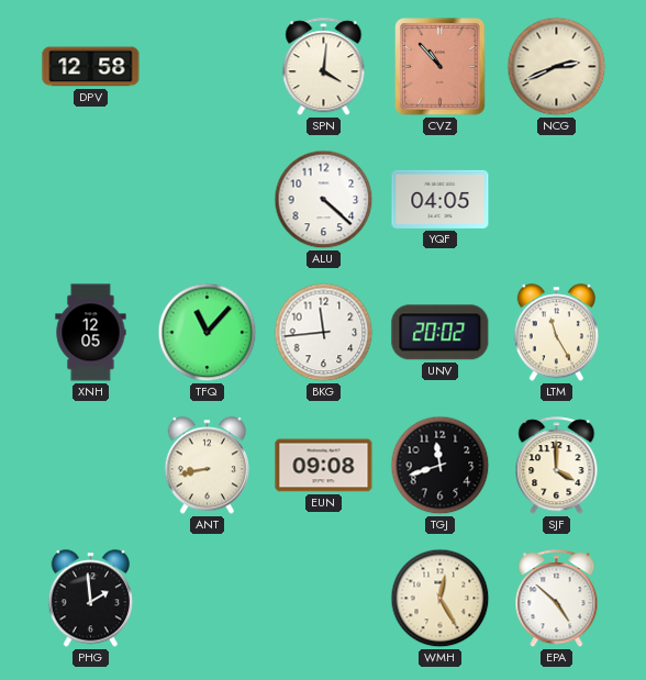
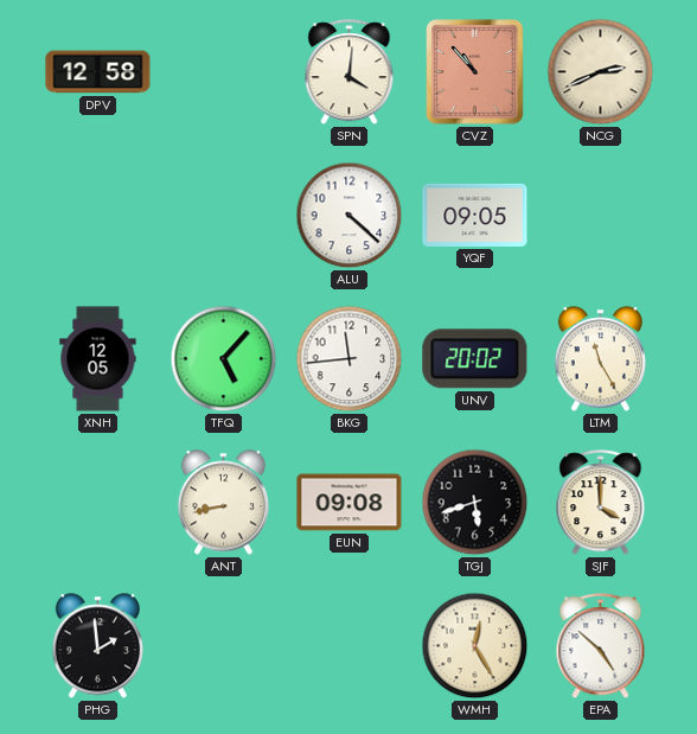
YQF: 04:05 -> 09:05 (475, 215)
TFQ: 11:07 -> 5:07 (224, 359)
TGJ: 11:42 -> 5:42 (475, 503)
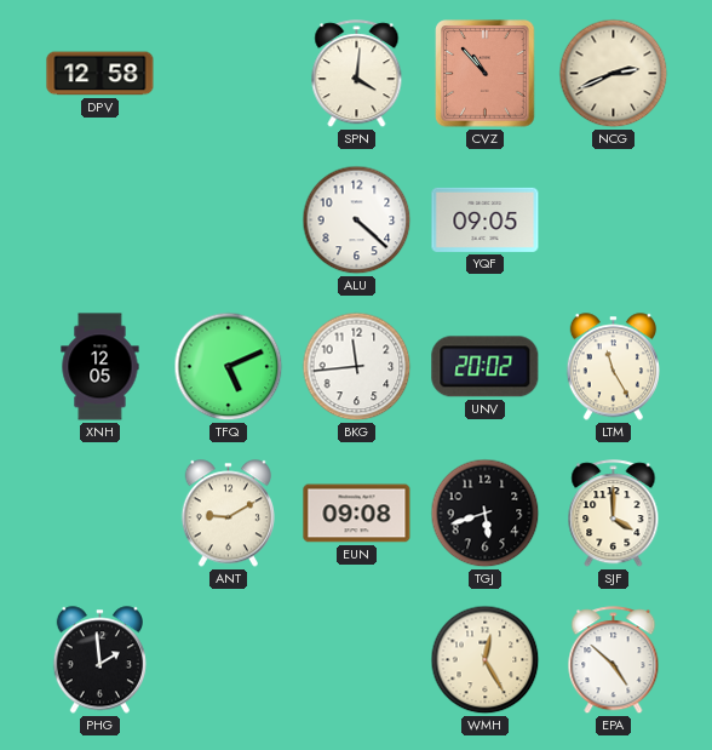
TFQ: 5:07 -> 5:11 (229, 367)
ANT: 8:43 -> 9:10 (228, 514)
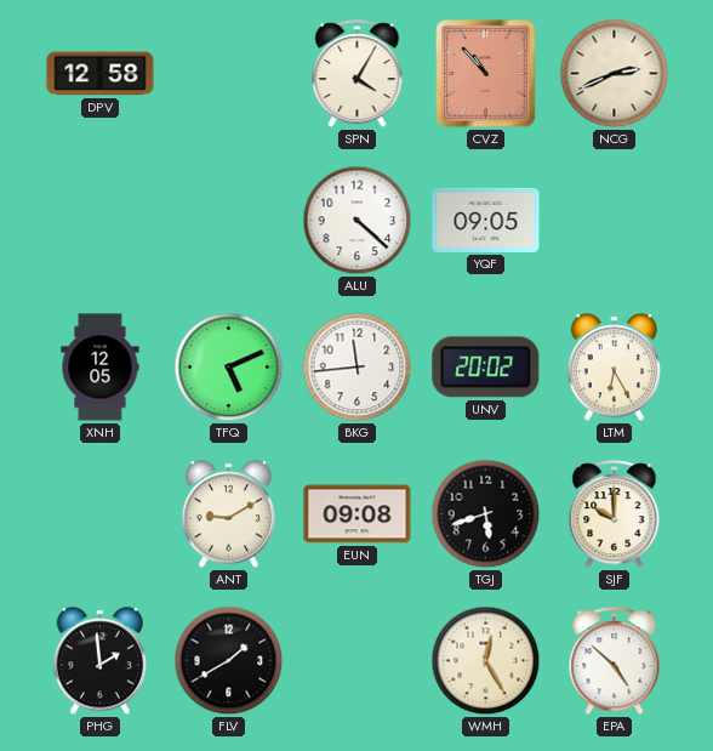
SPN: 4:01 -> 4:05 (358, 74)
LTM: 11:25 -> 6:25 (614, 368)
SJF: 4:00 -> 10:00 (615, 514)
FLV: none -> 1:40 (229, 661)
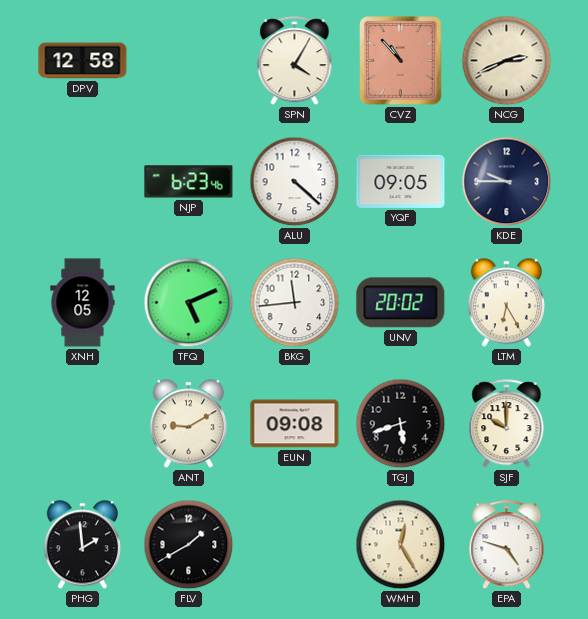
NJP: none -> 6:23 (189, 182)
KDE: none -> 9:45 (507, 182)
EPA: 4:52 -> 4:48 (507, 545)
